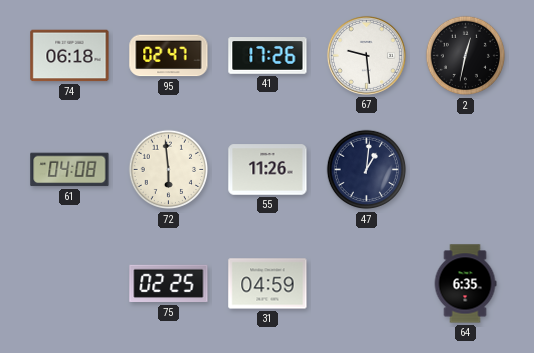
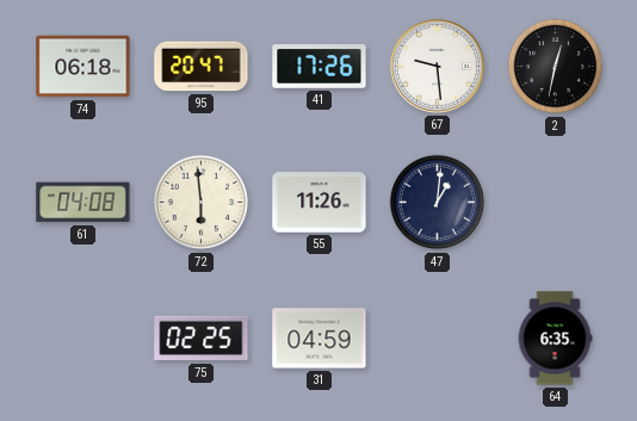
95: 02:47 -> 20:47 (202, 67)
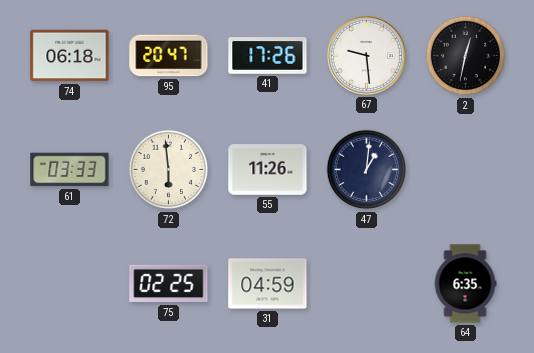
61: 04:08 -> 03:33 (70, 170)
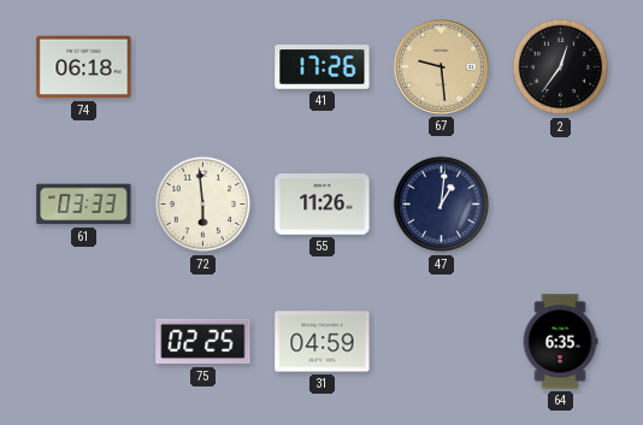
95: 20:47 -> none (169, 56)
67 dial: white -> champagne (441, 66)
2: 12:32 -> 12:36 (561, 67)
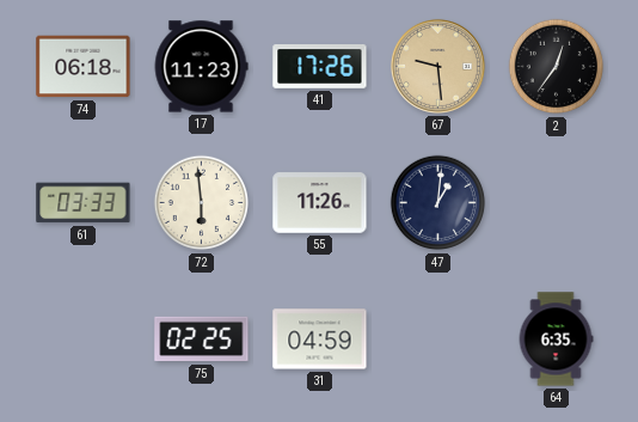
17: none -> 11:23 (201, 67)
